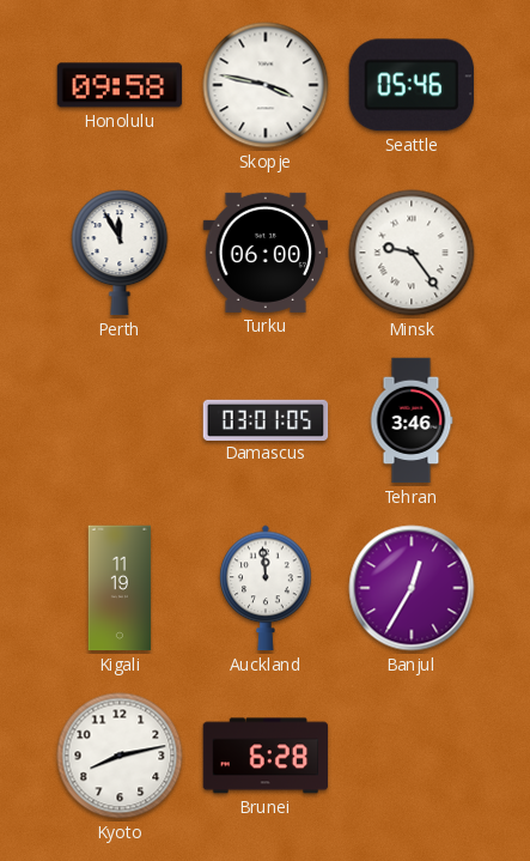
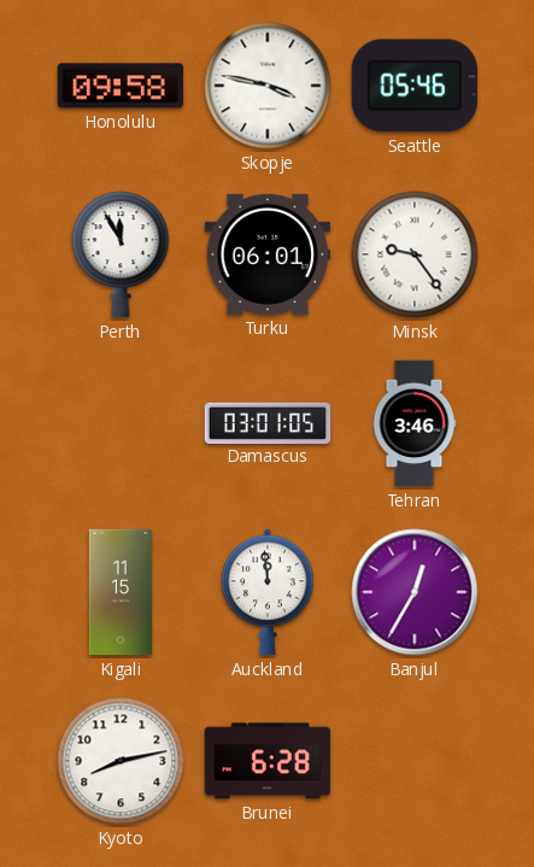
Turku: 06:00 -> 06:01 (268, 254)
Kigali: 11:19 -> 11:15 (121, 592)
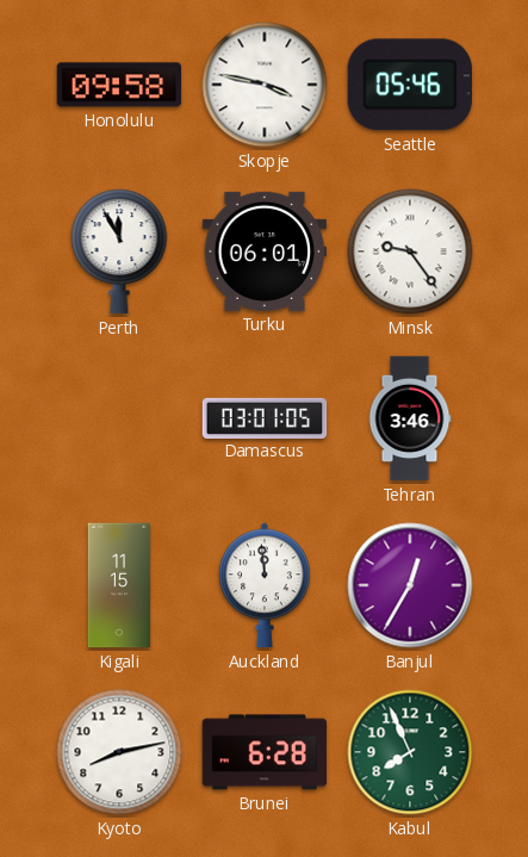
Kabul: none -> 7:56 (410, 752)
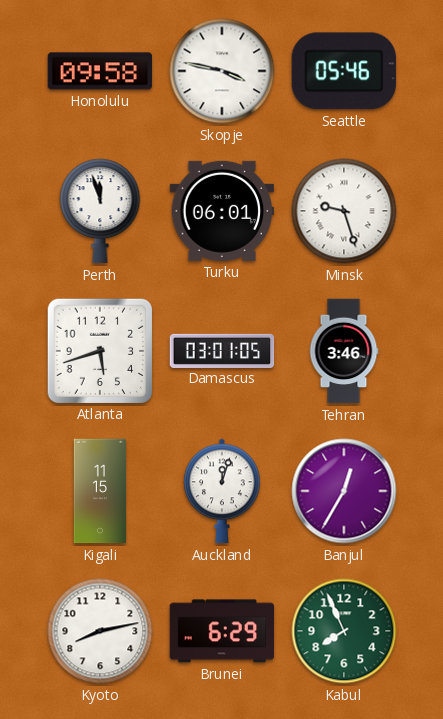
Perth: 11:55 -> 11:57 (100, 211)
Minsk: 9:24 -> 9:27 (344, 211)
Atlanta: none -> 5:42 (99, 350)
Auckland: 11:59 -> 12:03 (222, 491)
Brunei: 6:28 -> 6:29 (222, 631)
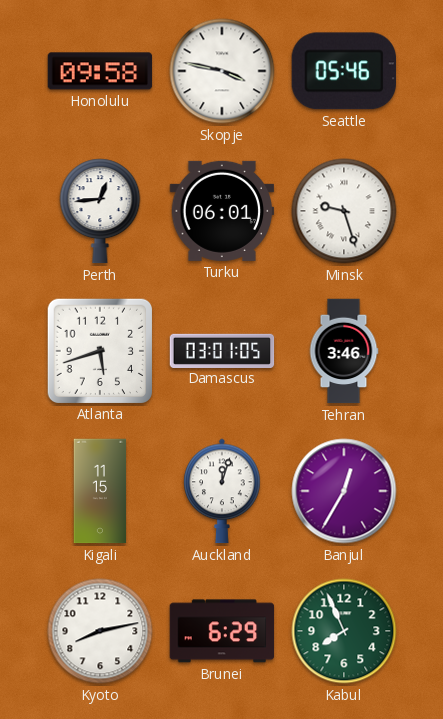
Perth: 11:57 -> 12:44 (100, 211)
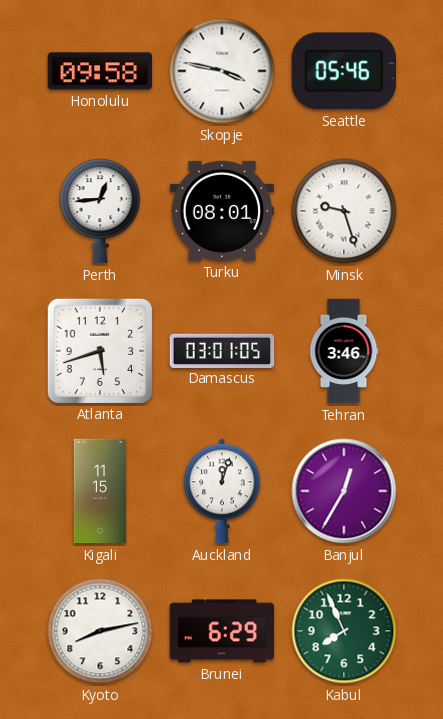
Turku: 06:01 -> 08:01 (222, 211)
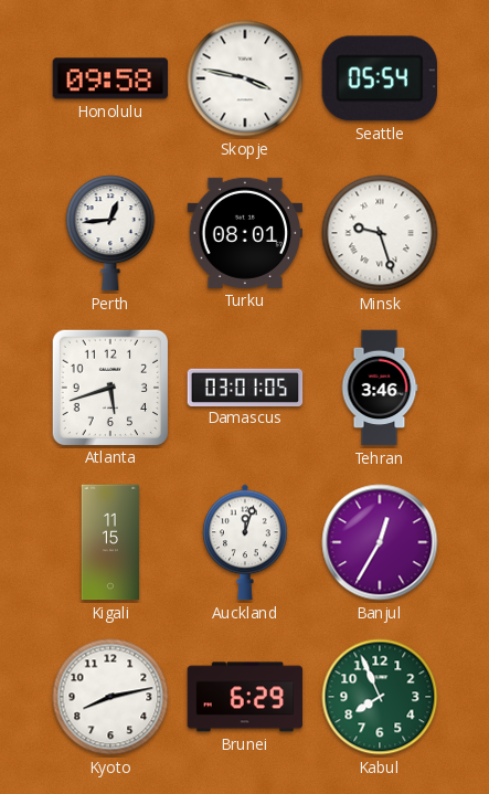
Seattle: 05:46 -> 05:54 (380, 78)
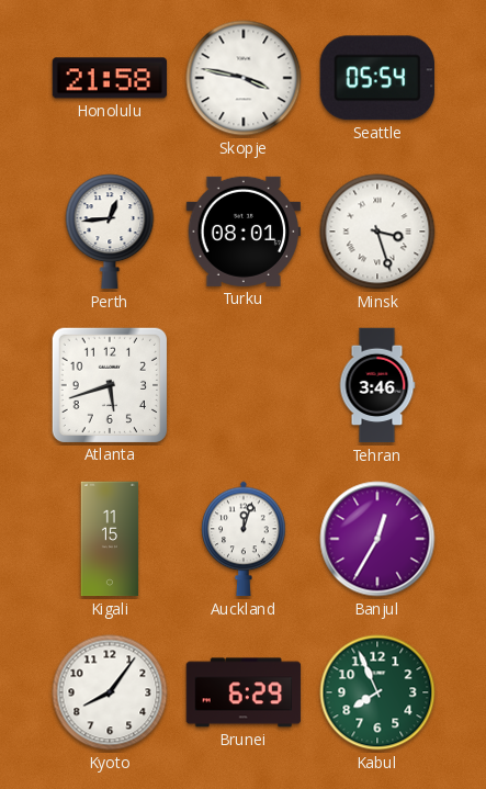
Honolulu: 09:58 -> 21:58 (110, 78)
Minsk: 9:27 -> 3:27 (377, 232)
Damascus: 03:01 -> none (245, 387)
Kyoto: 8:13 -> 8:06 (110, 692)
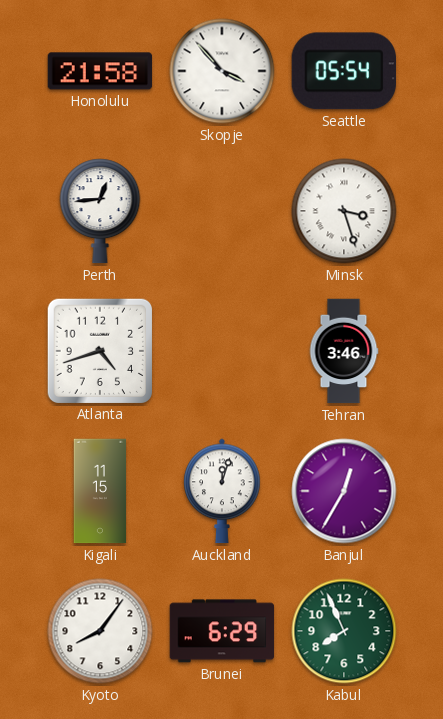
Skopje: 3:47 -> 3:53 (222, 71)
Turku: 08:01 -> none (244, 232)
Atlanta: 5:42 -> 4:42 (99, 350)
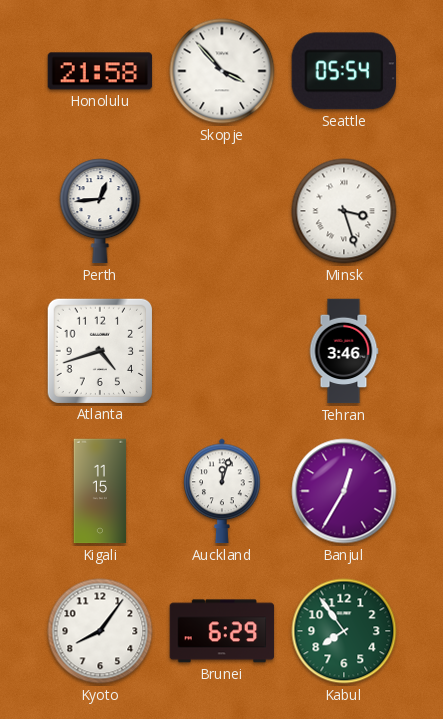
Kabul: 7:56 -> 7:54 (344, 631)
